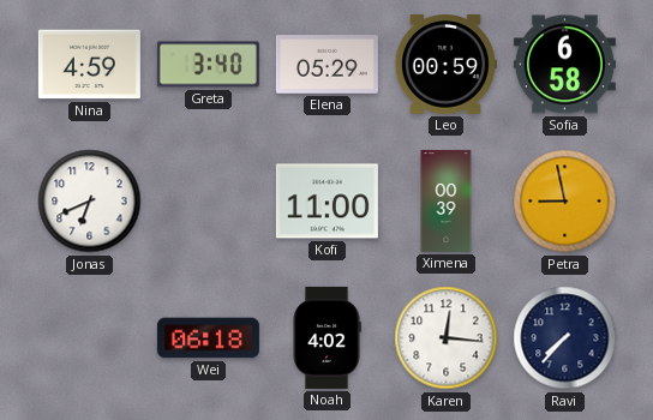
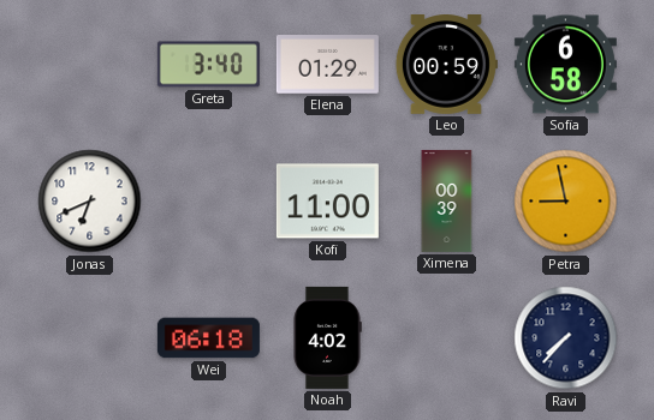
Nina: 4:59 -> none (89, 65)
Elena: 05:29 -> 01:29 (327, 65)
Karen: 12:16 -> none (447, 338)
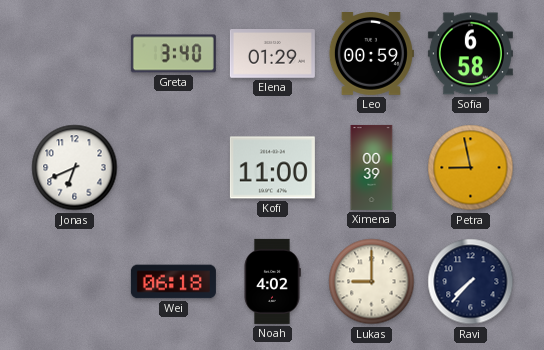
Lukas: none -> 9:00 (372, 282)
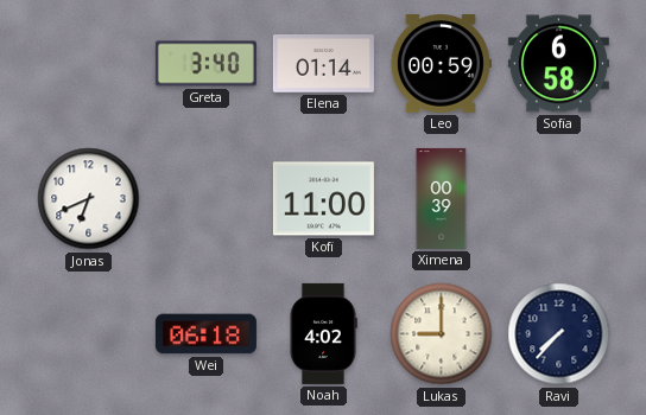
Elena: 01:29 -> 01:14 (323, 64)
Petra: 8:58 -> none (471, 168)
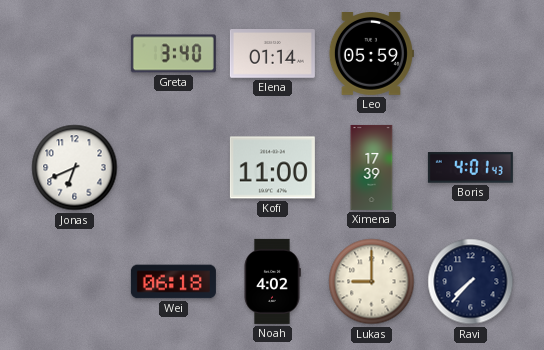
Leo: 00:59 -> 05:59 (371, 54)
Sofia: 6:58 -> none (558, 64)
Ximena: 00:39 -> 17:39 (372, 167)
Boris: none -> 4:01 (470, 168)
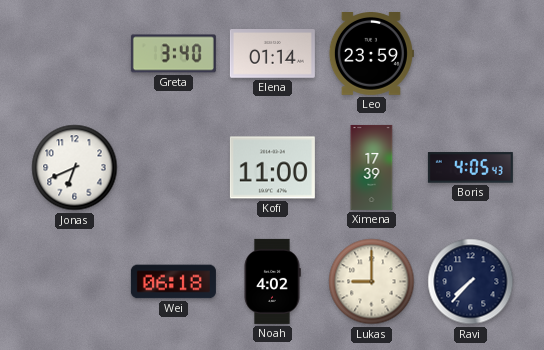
Leo: 05:59 -> 23:59 (371, 54)
Boris: 4:01 -> 4:05 (470, 168)
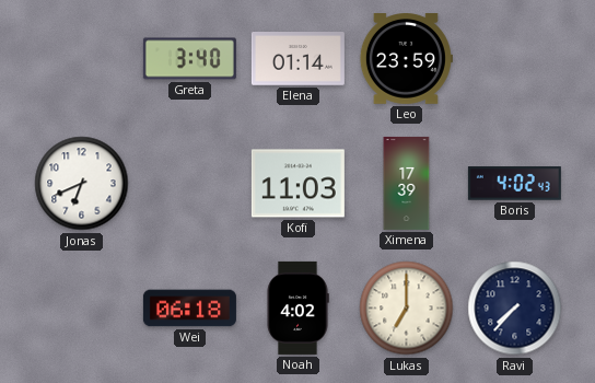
Kofi: 11:00 -> 11:03 (297, 184)
Boris: 4:05 -> 4:02 (514, 184)
Lukas: 9:00 -> 7:00 (407, 309)
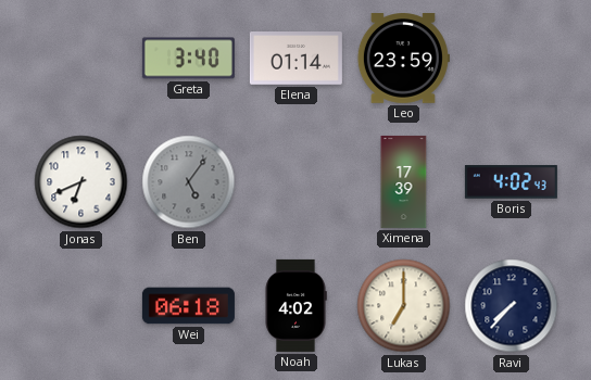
Ben: none -> 5:06 (189, 182)
Kofi: 11:03 -> none (297, 184)
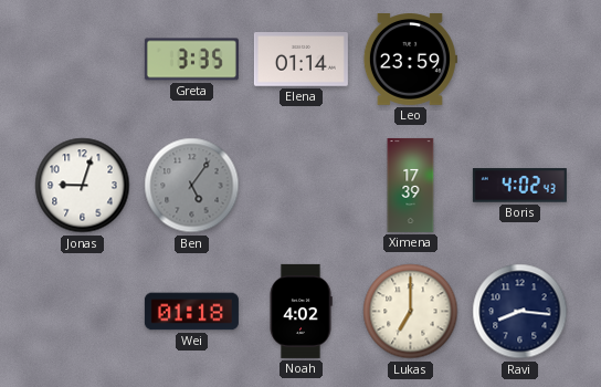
Greta: 3:40 -> 3:35 (191, 60)
Jonas: 6:41 -> 9:03 (83, 186)
Wei: 06:18 -> 01:18 (191, 312)
Ravi: 7:37 -> 8:16 (520, 312)
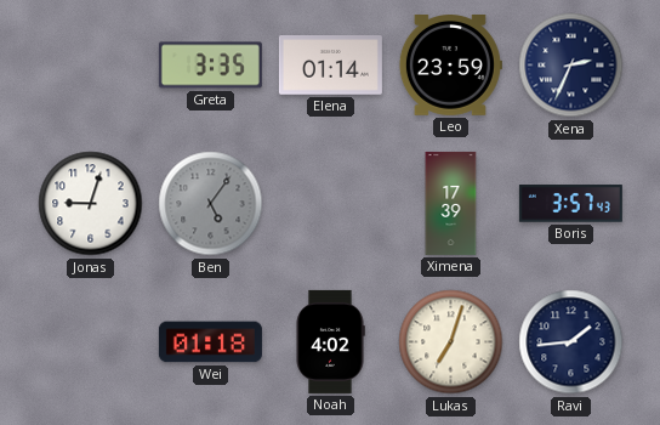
Xena: none -> 2:34 (571, 66)
Boris: 4:02 -> 3:57 (570, 204)
Lukas: 7:00 -> 7:03 (451, 342)
Ravi: 8:16 -> 1:44 (571, 342)
